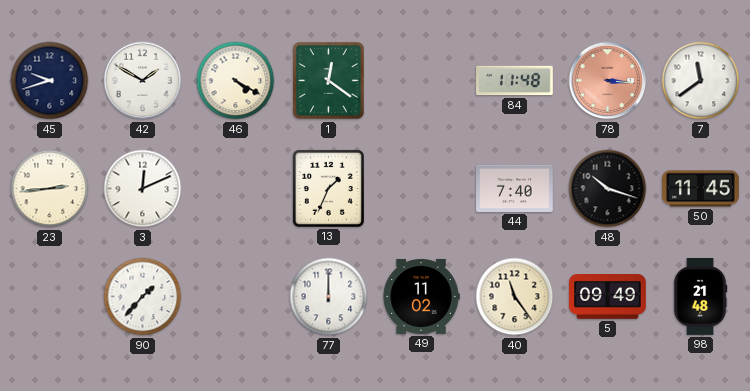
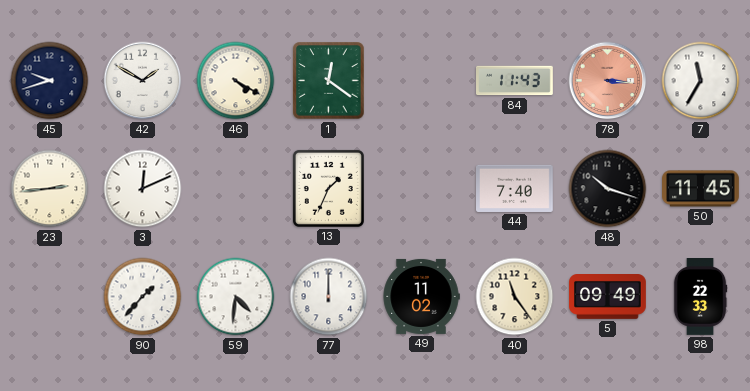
84: 11:48 -> 11:43 (515, 81)
7: 11:39 -> 11:35 (701, 81)
59: none -> 4:31 (236, 297)
98: 21:48 -> 22:33 (700, 297)
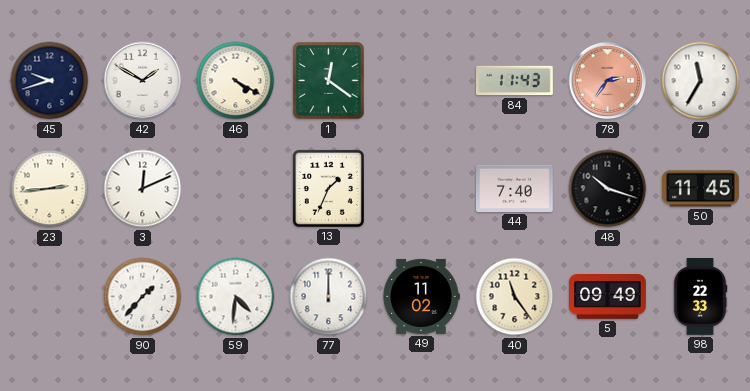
78: 3:16 -> 2:36 (608, 81)
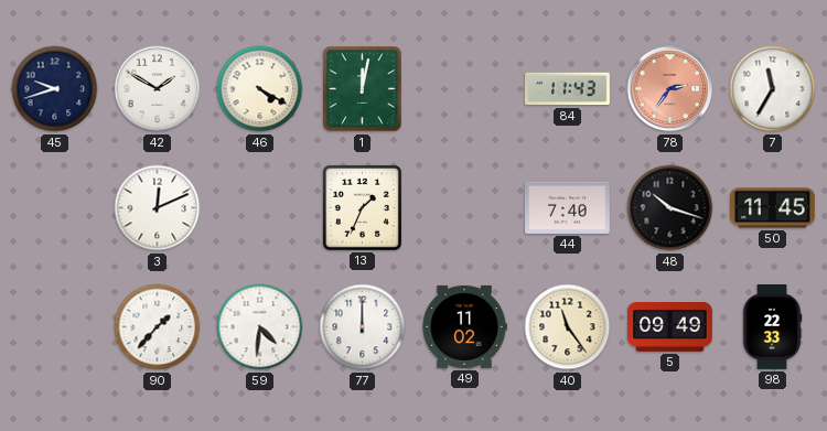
1: 12:21 -> 12:02 (363, 89)
23: 2:44 -> none (50, 189)
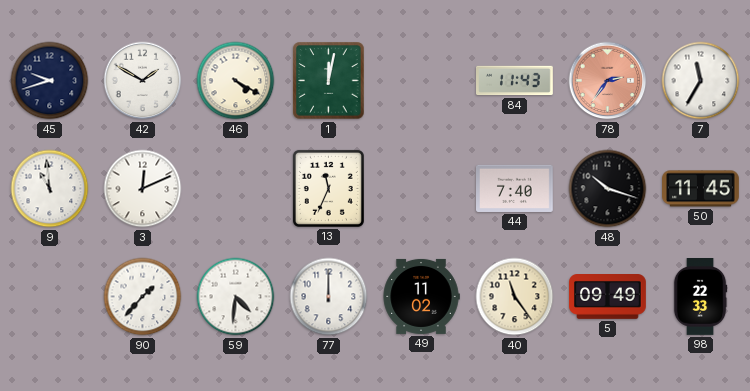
9: none -> 10:59 (50, 189)
13: 1:34 -> 11:34 (328, 188)
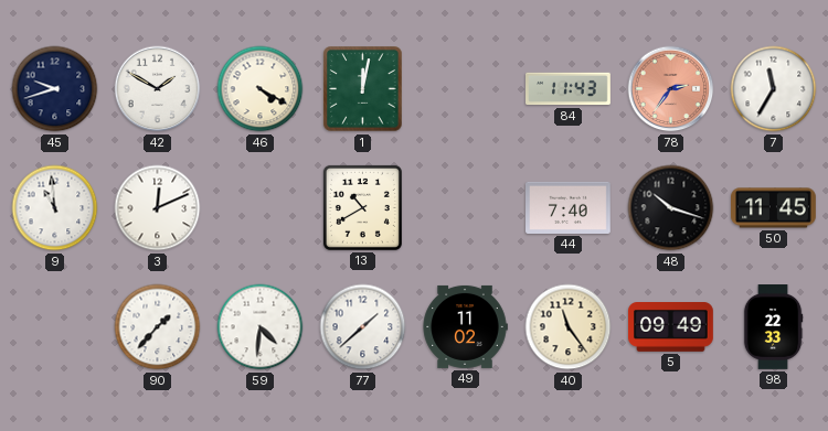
13: 11:34 -> 10:40 (362, 207)
77: 12:00 -> 1:38 (363, 327)
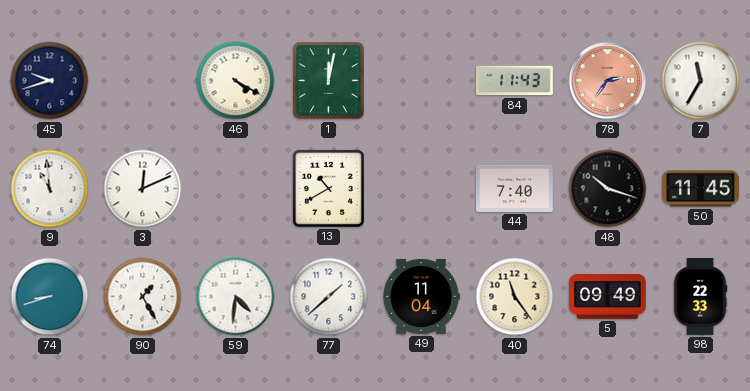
42: 1:50 -> none (158, 89)
74: none -> 8:42 (50, 297)
90: 1:37 -> 1:25 (143, 297)
49: 11:02 -> 11:04 (421, 296)
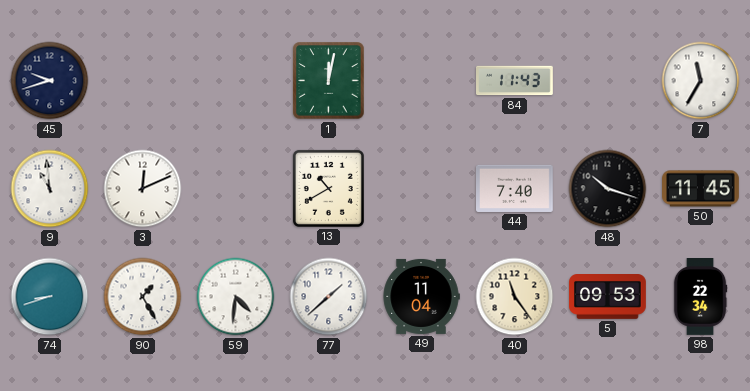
46: 4:20 -> none (236, 81)
78: 2:36 -> none (608, 81)
5: 09:49 -> 09:53 (608, 297)
98: 22:33 -> 22:34 (700, 297)
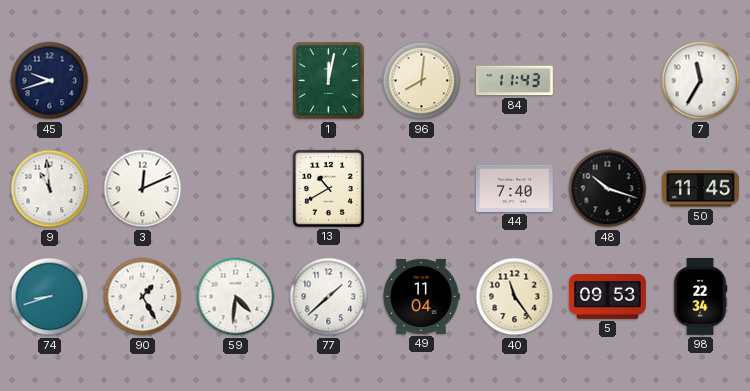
96: none -> 8:01 (422, 81)
